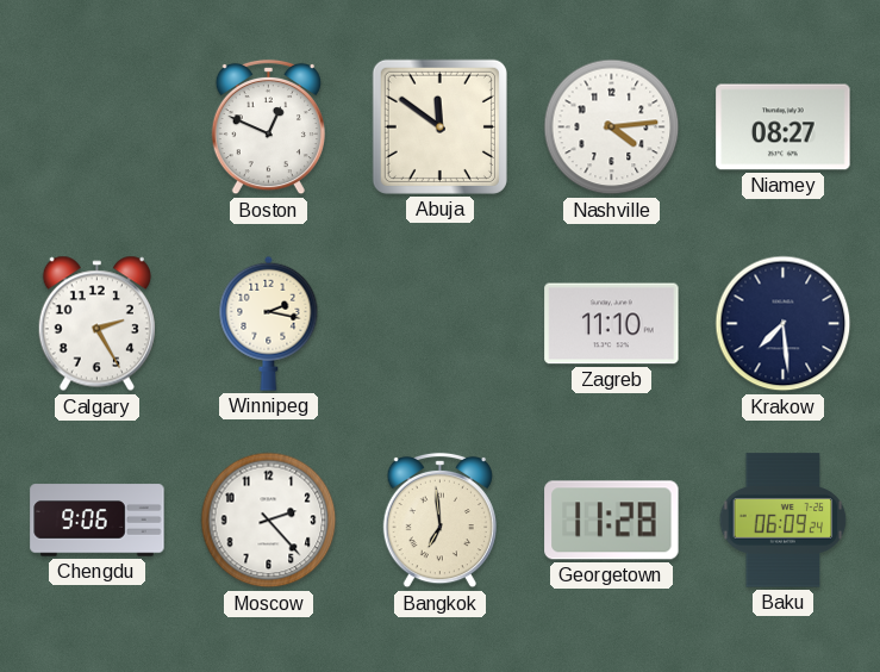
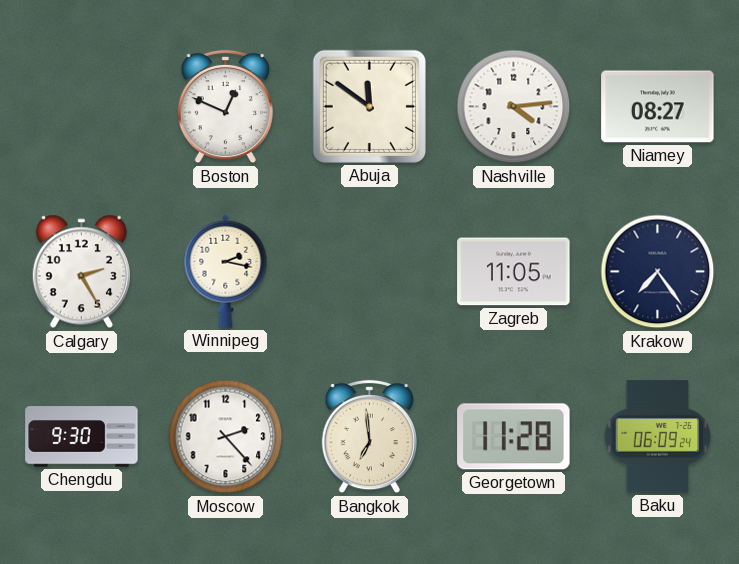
Zagreb: 11:10 -> 11:05 (514, 272)
Krakow: 7:29 -> 7:24 (658, 272)
Chengdu: 9:06 -> 9:30 (82, 437)
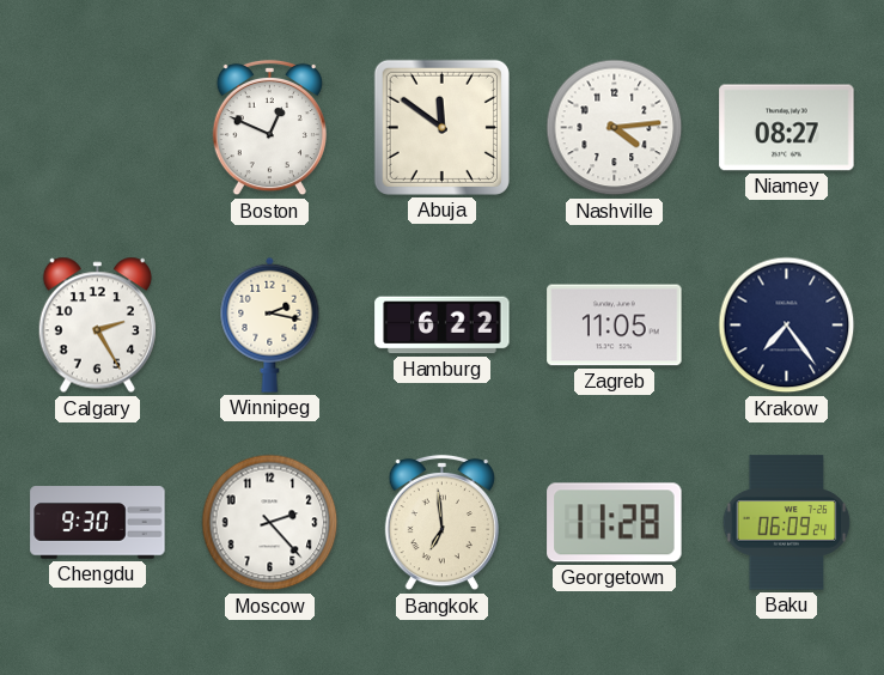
Hamburg: none -> 6:22 (443, 326)
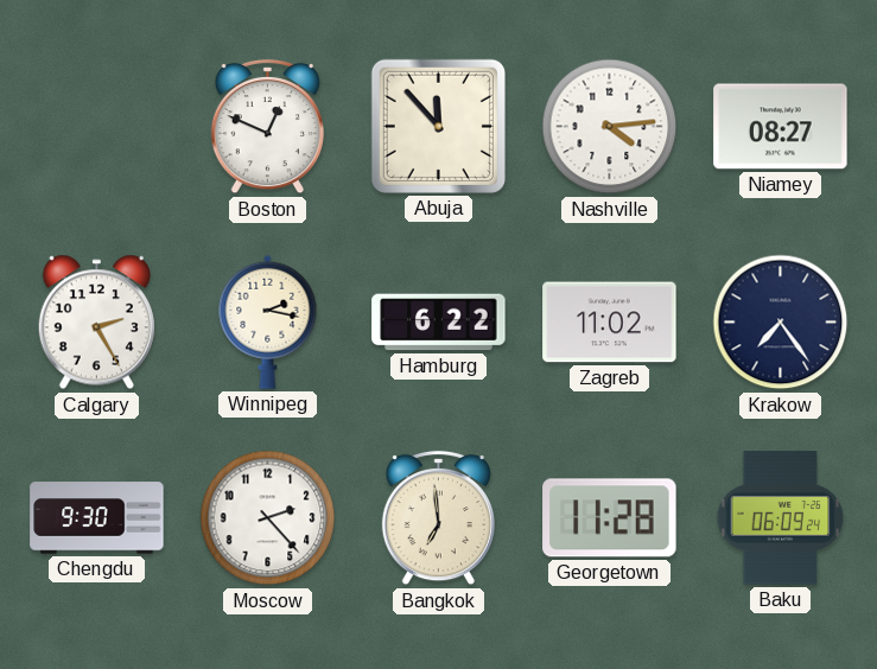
Abuja: 11:51 -> 11:53 (438, 126)
Zagreb: 11:05 -> 11:02 (610, 323)
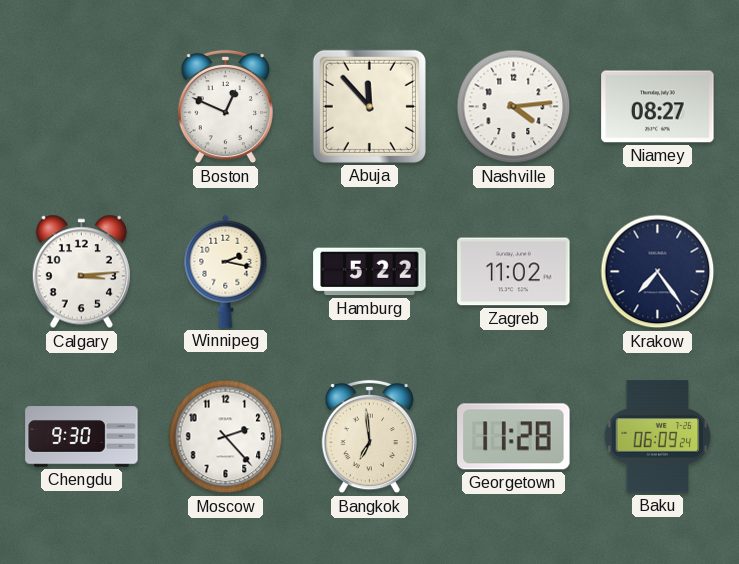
Calgary: 2:25 -> 3:14 (81, 272)
Hamburg: 6:22 -> 5:22 (370, 272)
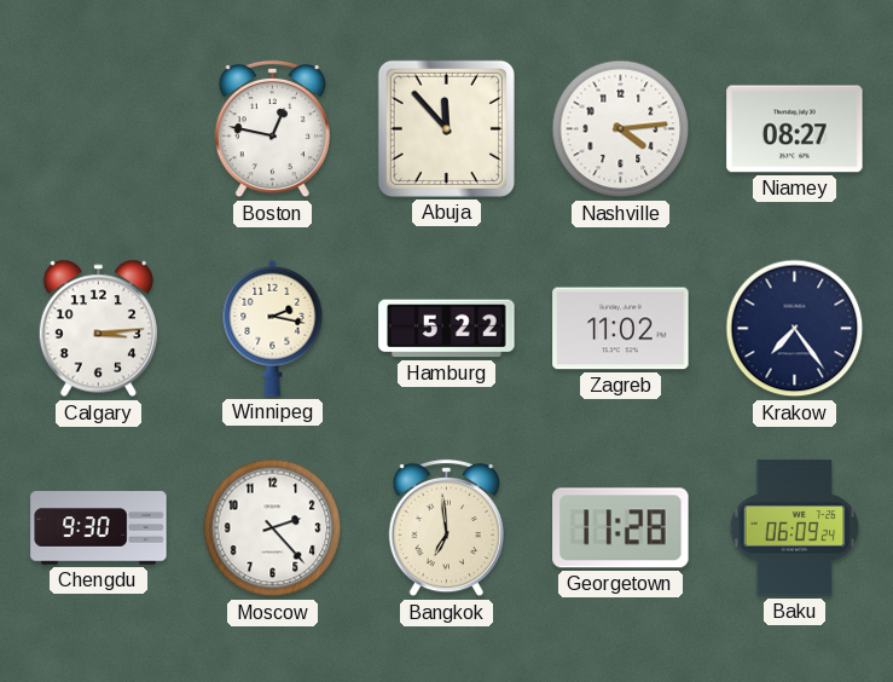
Boston: 12:49 -> 12:47 (272, 129)
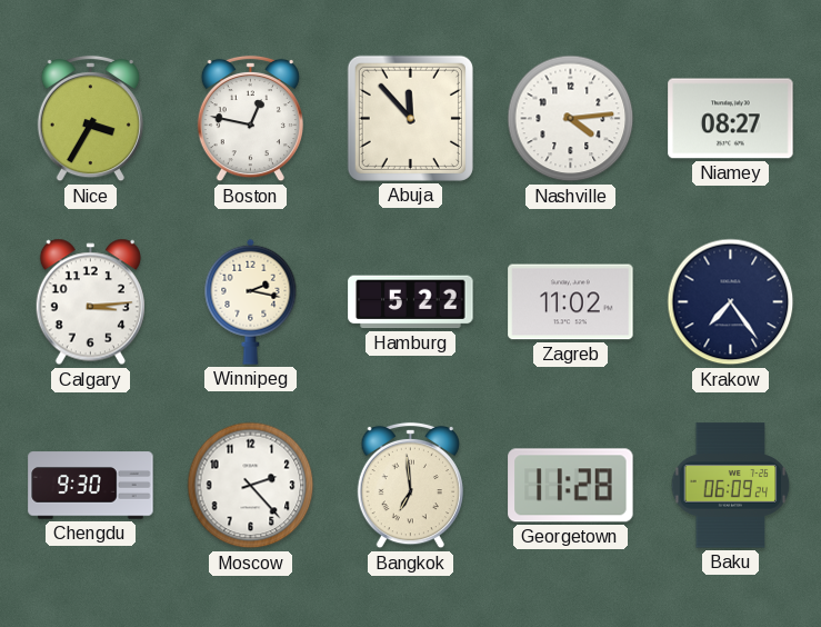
Nice: none -> 3:35 (90, 119)
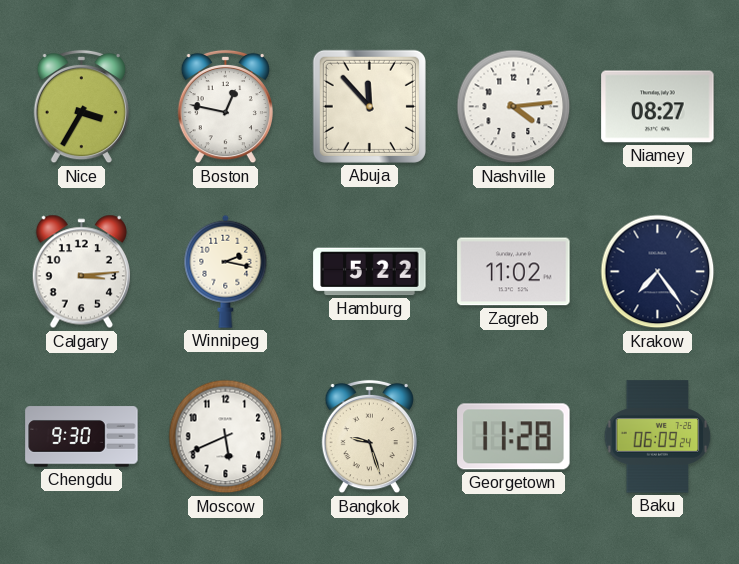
Moscow: 2:23 -> 5:41 (226, 437)
Bangkok: 6:59 -> 9:27 (369, 437)
